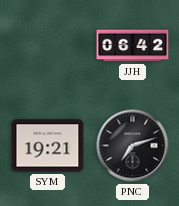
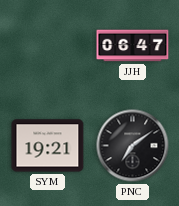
JJH: 06:42 -> 06:47 (133, 46)
PNC: 7:12 -> 7:09 (133, 146)
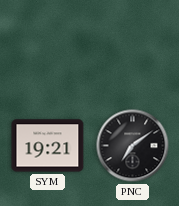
JJH: 06:47 -> none (133, 46)
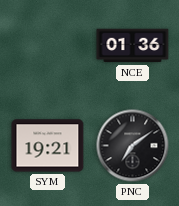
NCE: none -> 01:36 (133, 46)
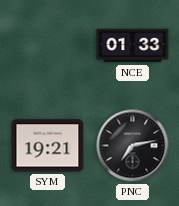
NCE: 01:36 -> 01:33 (133, 46)
PNC: 7:09 -> 7:13 (133, 146)
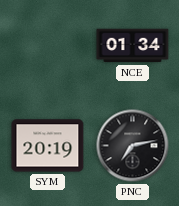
NCE: 01:33 -> 01:34 (133, 46)
SYM: 19:21 -> 20:19 (48, 146)
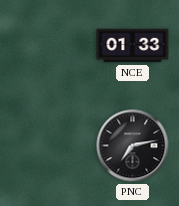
NCE: 01:34 -> 01:33 (133, 46)
SYM: 20:19 -> none (48, 146)
